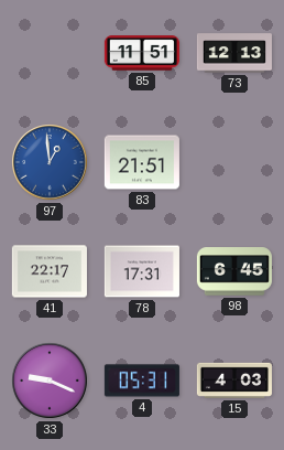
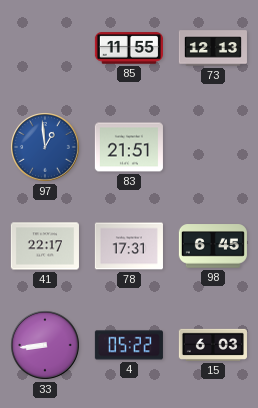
85: 11:51 -> 11:55 (129, 48)
33: 9:19 -> 8:44 (46, 346)
4: 05:31 -> 05:22 (129, 345)
15: 4:03 -> 6:03 (213, 345)
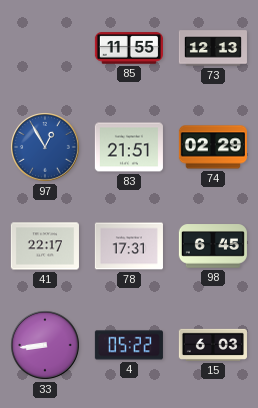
97: 12:59 -> 12:55 (46, 148)
74: none -> 02:29 (213, 147)
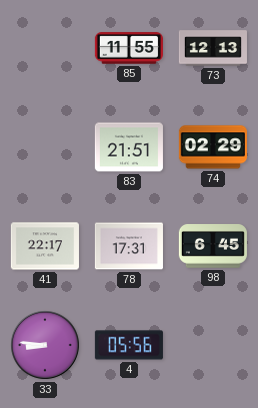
97: 12:55 -> none (46, 148)
33: 8:44 -> 8:46 (46, 346)
4: 05:22 -> 05:56 (129, 345)
15: 6:03 -> none (213, 345)
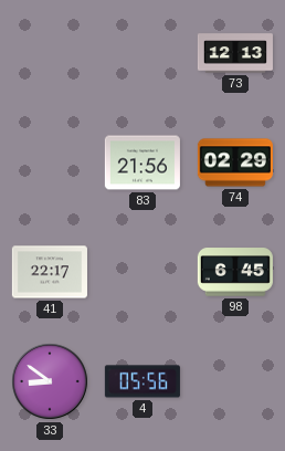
85: 11:55 -> none (129, 48)
83: 21:51 -> 21:56 (142, 162)
78: 17:31 -> none (129, 246)
33: 8:46 -> 8:51 (51, 382)
